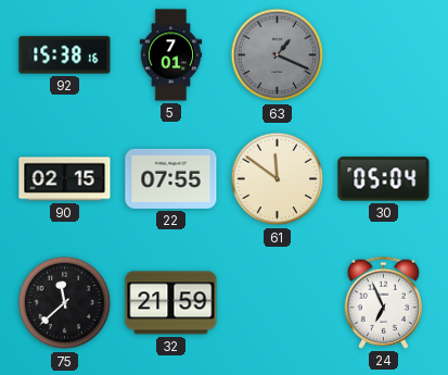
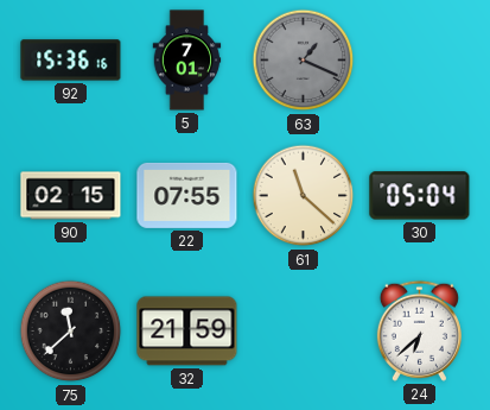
92: 15:38 -> 15:36 (71, 61)
61: 11:51 -> 11:22 (304, 196)
24: 6:56 -> 6:38 (419, 330)
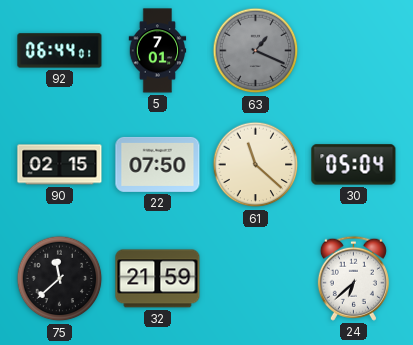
92: 15:36 -> 06:44 (60, 51)
22: 07:55 -> 07:50 (158, 164)
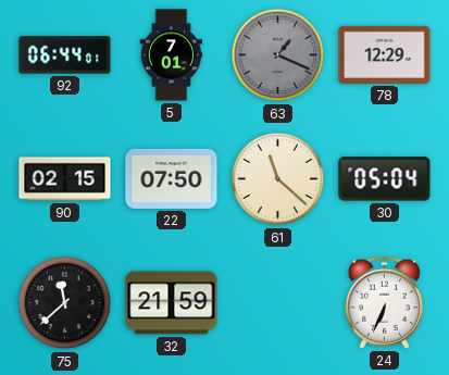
78: none -> 12:29 (385, 54)
24: 6:38 -> 6:34 (384, 302)
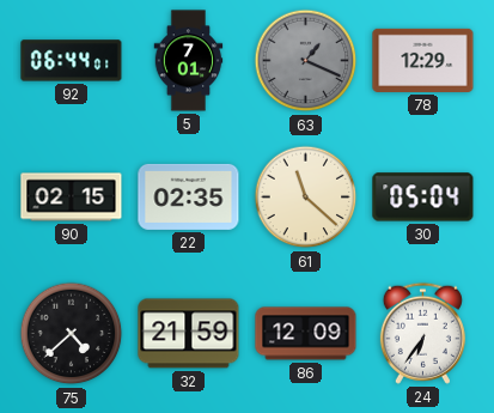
22: 07:50 -> 02:35 (189, 196)
75: 11:38 -> 4:38 (72, 334)
86: none -> 12:09 (306, 334)
24: 6:34 -> 6:36 (422, 333)
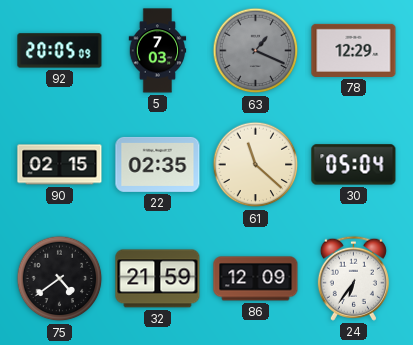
92: 06:44 -> 20:05 (60, 51)
5: 7:01 -> 7:03 (158, 51)
75: 4:38 -> 4:39 (60, 279)
